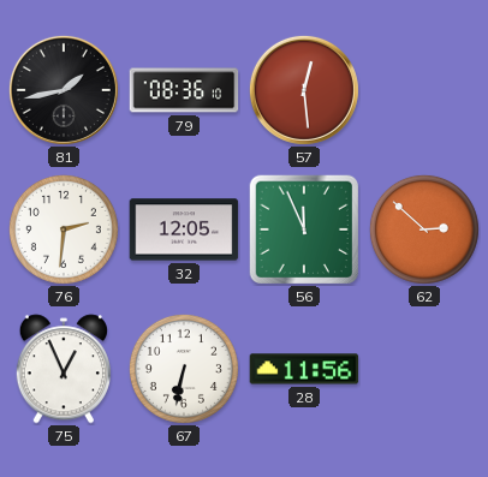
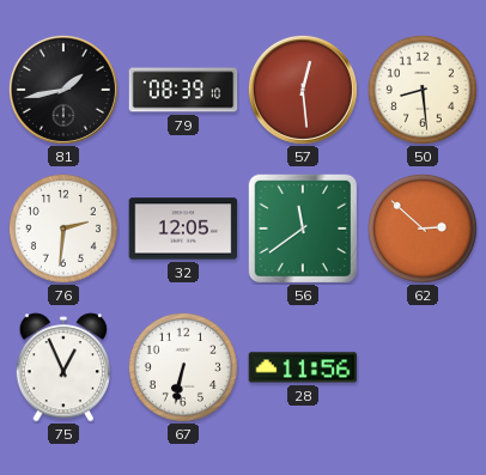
79: 08:36 -> 08:39 (183, 90)
50: none -> 8:29 (423, 90)
56: 11:56 -> 11:39 (303, 229)
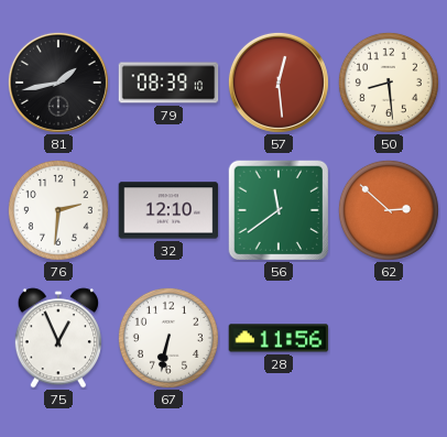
32: 12:05 -> 12:10 (168, 210)
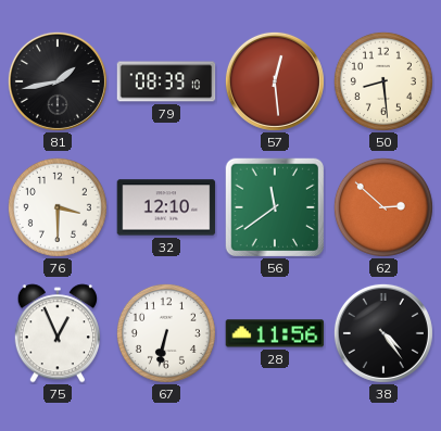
76: 2:31 -> 3:30 (58, 207)
38: none -> 4:24 (383, 333)
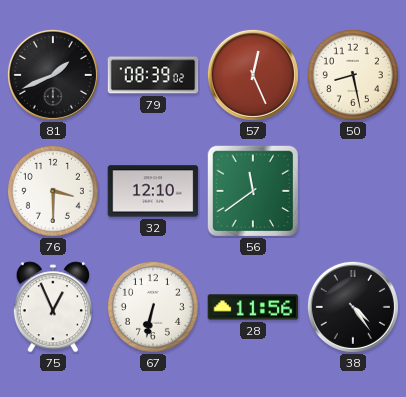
81: 1:43 -> 1:41 (53, 75)
79: 08:39:10 -> 08:39:02 (153, 75)
57: 12:29 -> 12:26 (253, 75)
50: 8:29 -> 8:28 (353, 75)
62: 2:52 -> none (383, 207)
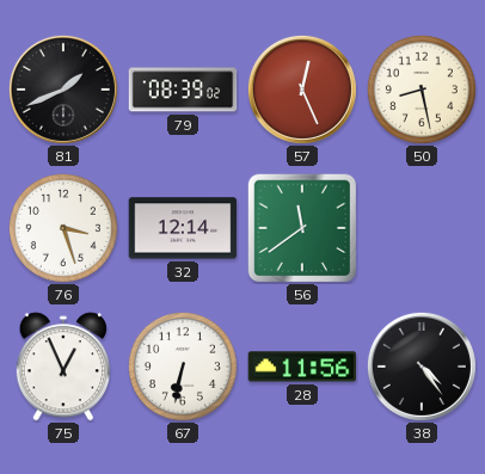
76: 3:30 -> 3:27 (63, 228)
32: 12:10 -> 12:14 (183, 228)
